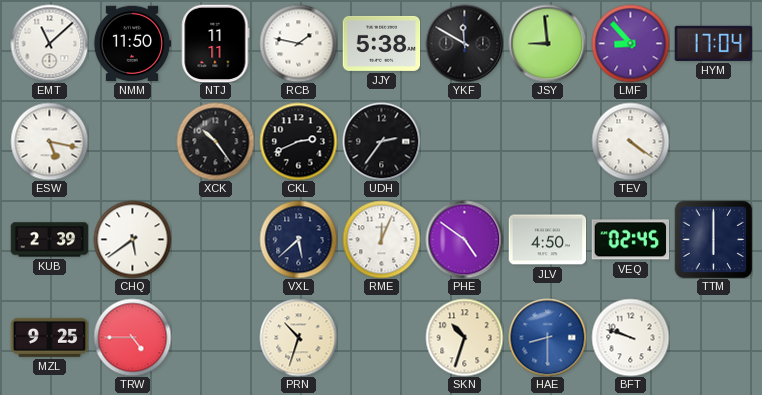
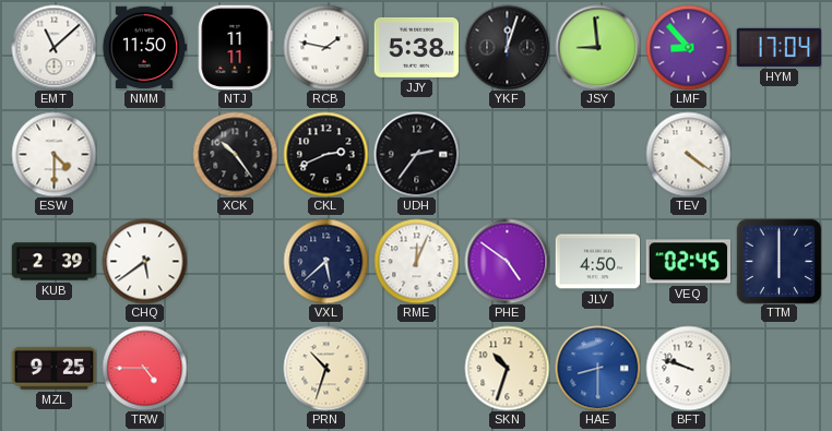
YKF: 11:50 -> 12:03 (507, 47)
ESW: 5:17 -> 4:30 (54, 154)
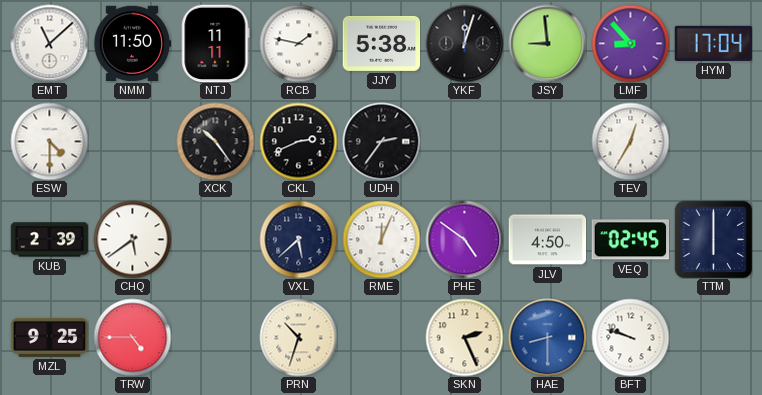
TEV: 4:21 -> 12:35 (630, 141)
SKN: 10:33 -> 2:26 (464, 337)
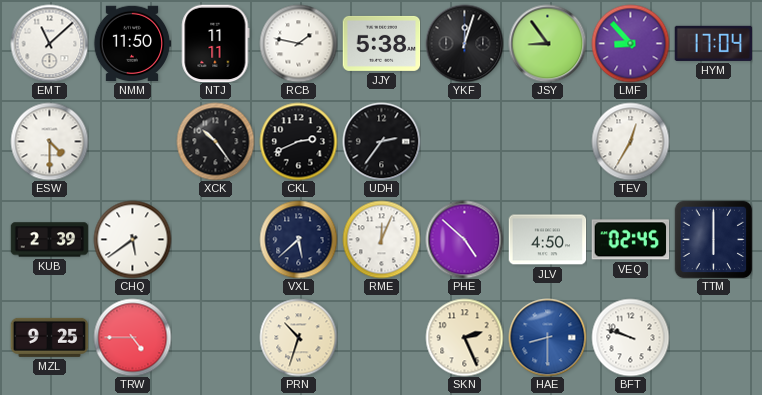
JSY: 8:59 -> 8:54 (547, 43)
PHE: 4:51 -> 4:52 (464, 239)
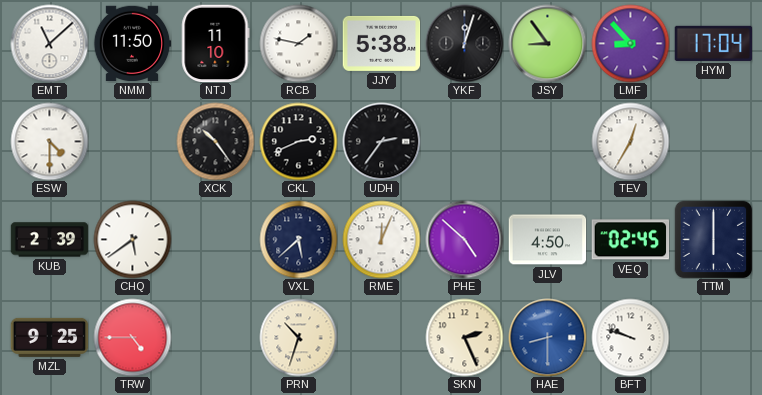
NTJ: 11:11 -> 11:10 (216, 43)
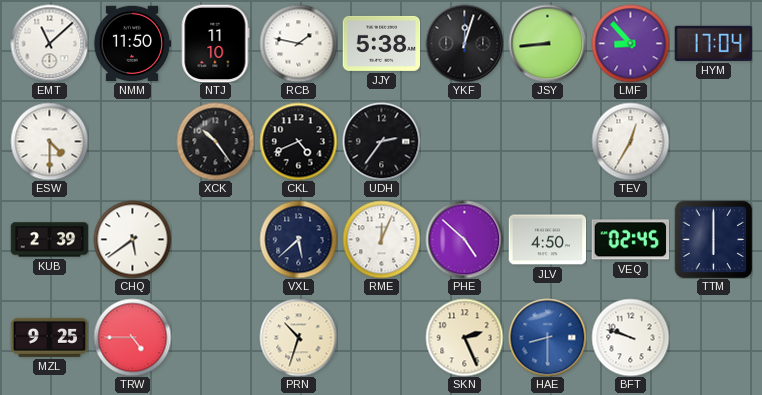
JSY: 8:54 -> 8:44 (547, 43)
CKL: 2:41 -> 4:41 (298, 141)
